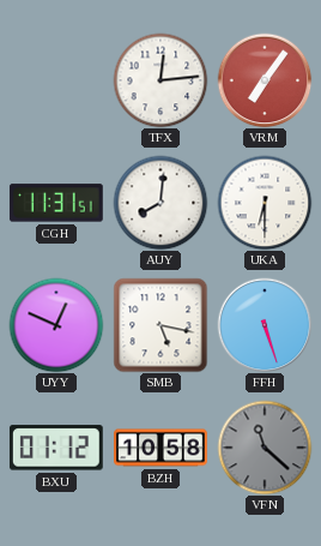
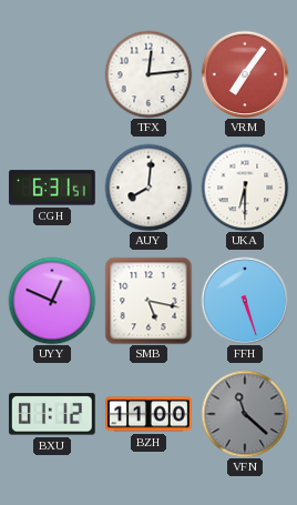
CGH: 11:31 -> 6:31 (52, 188)
BZH: 10:58 -> 11:00 (148, 414)
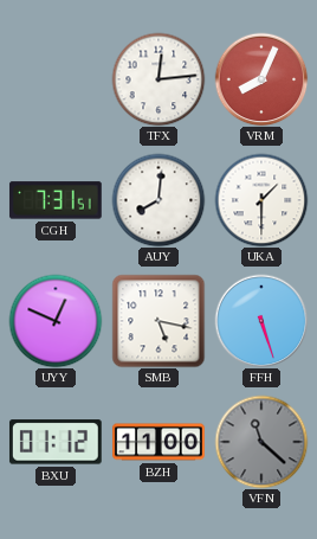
VRM: 7:06 -> 8:04 (261, 79)
CGH: 6:31 -> 7:31 (56, 200)
UKA: 6:30 -> 1:30 (261, 200)
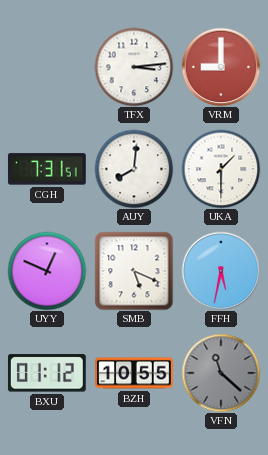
TFX: 12:14 -> 3:14 (134, 67)
VRM: 8:04 -> 9:00 (221, 67)
SMB: 5:17 -> 5:19 (134, 271)
FFH: 5:27 -> 5:32 (221, 271)
BZH: 11:00 -> 10:55 (134, 373)
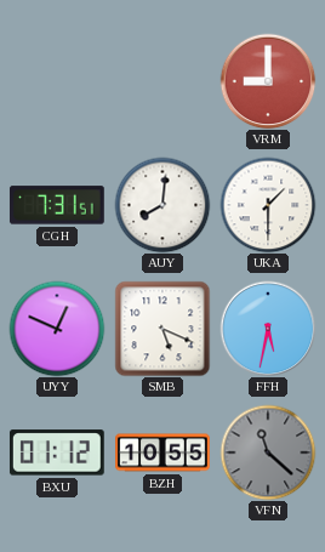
TFX: 3:14 -> none (134, 67)
